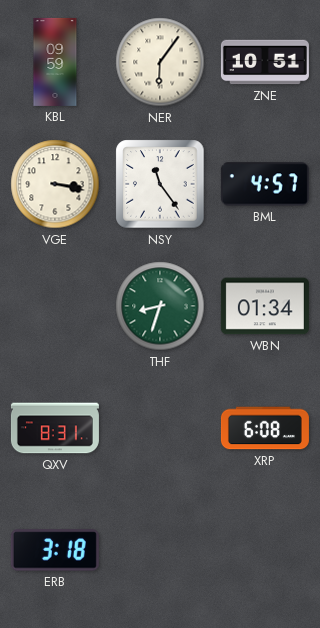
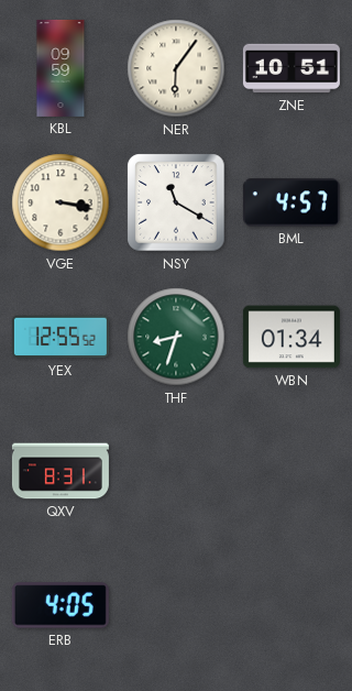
NSY: 11:24 -> 11:20 (176, 202)
YEX: none -> 12:55 (61, 337)
XRP: 6:08 -> none (265, 428)
ERB: 3:18 -> 4:05 (61, 605)
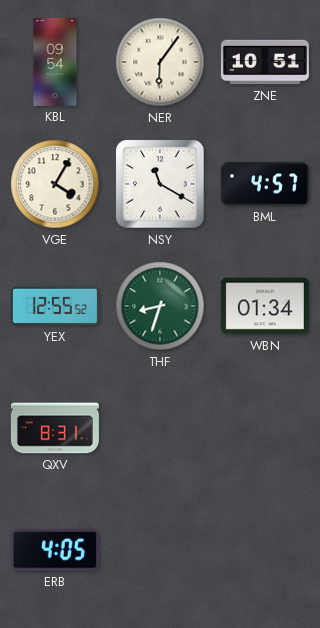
KBL: 09:59 -> 09:54 (55, 62)
VGE: 3:17 -> 4:05 (55, 184)
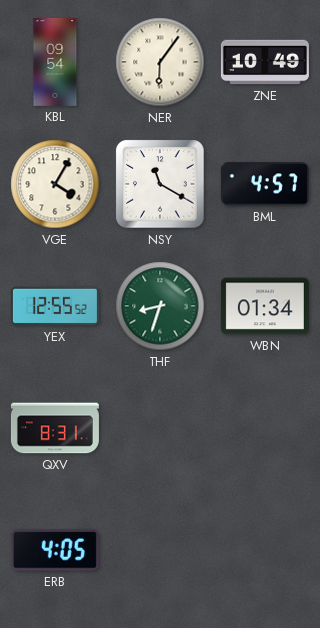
ZNE: 10:51 -> 10:49 (265, 62)
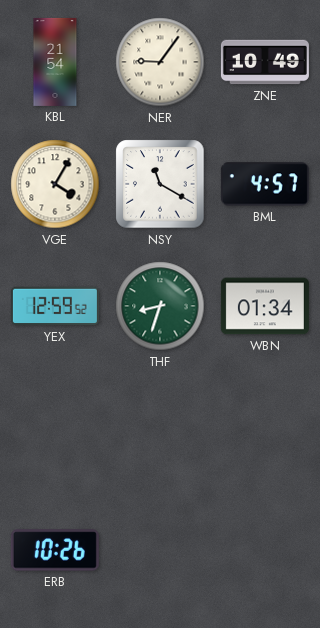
KBL: 09:54 -> 21:54 (55, 62)
NER: 6:06 -> 9:06 (160, 62)
YEX: 12:55 -> 12:59 (55, 306)
QXV: 8:31 -> none (55, 428)
ERB: 4:05 -> 10:26 (55, 550)
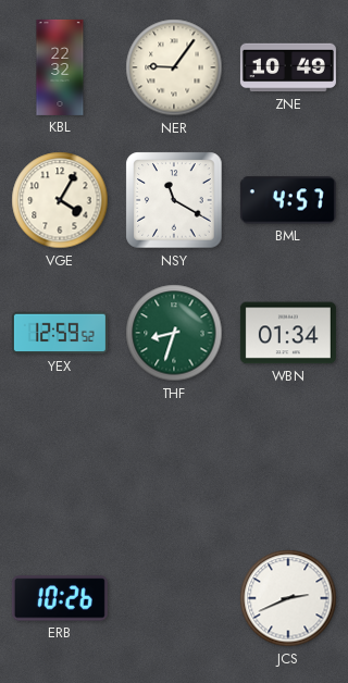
KBL: 21:54 -> 22:32 (60, 67)
JCS: none -> 2:41 (288, 598)
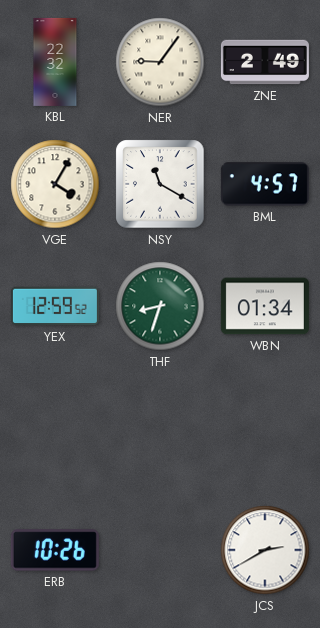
ZNE: 10:49 -> 2:49 (265, 62)
JCS: 2:41 -> 2:40 (265, 550)
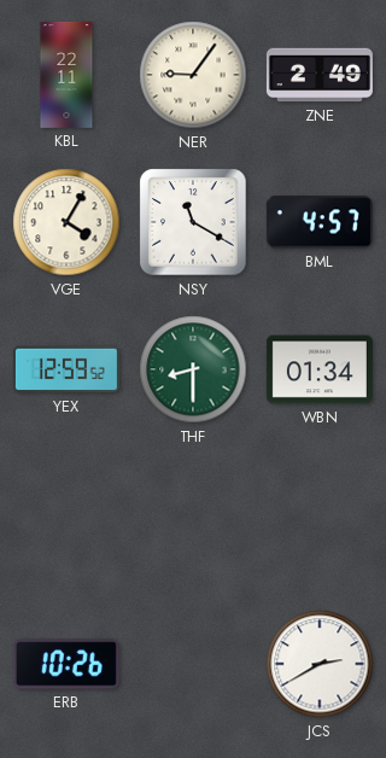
KBL: 22:32 -> 22:11 (66, 75)
THF: 8:33 -> 8:30 (193, 369)
